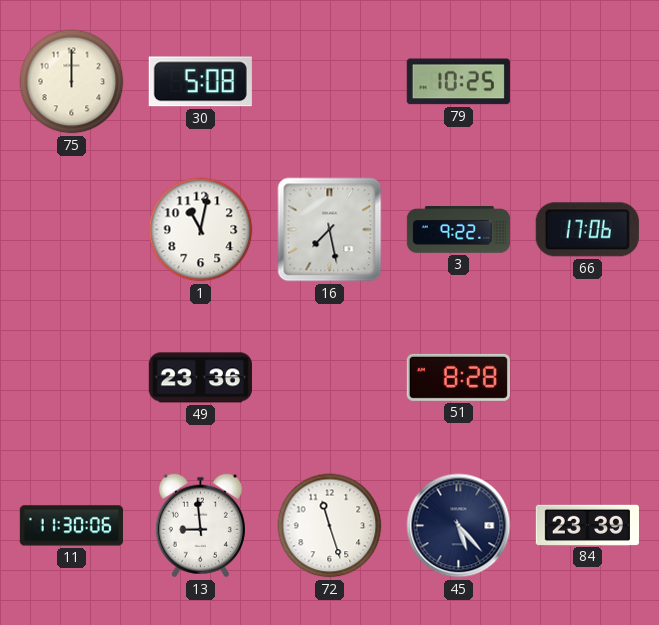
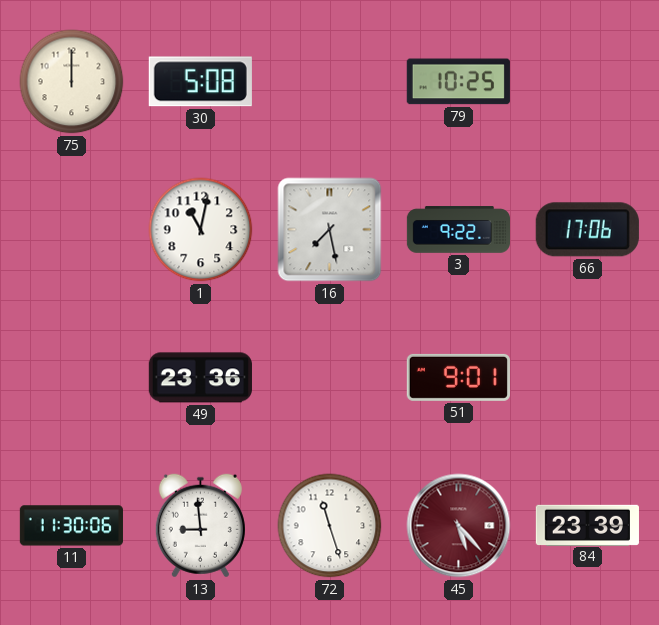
51: 8:28 -> 9:01 (458, 377)
45 dial: navy -> burgundy (459, 526)
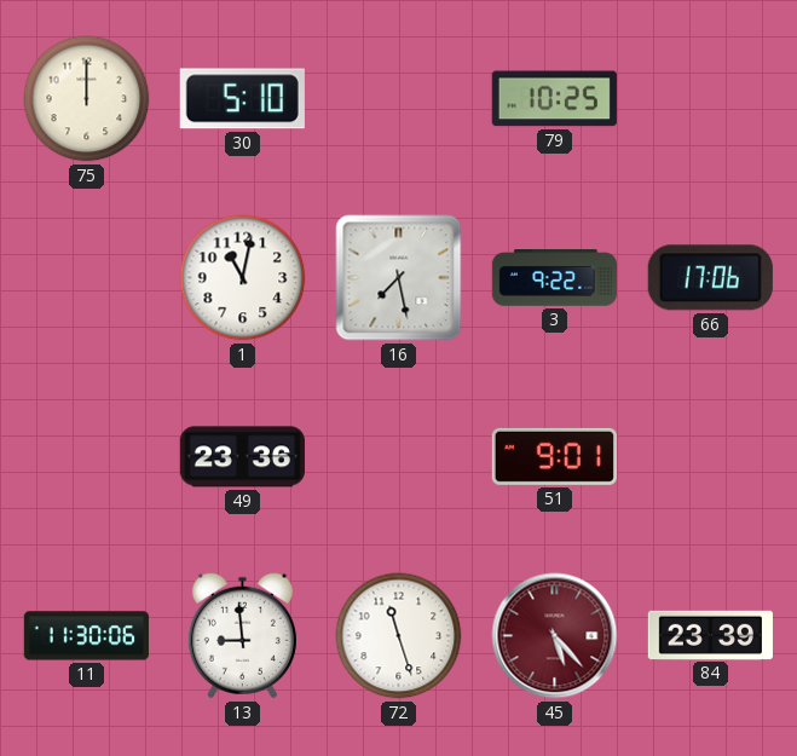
30: 5:08 -> 5:10 (242, 99)
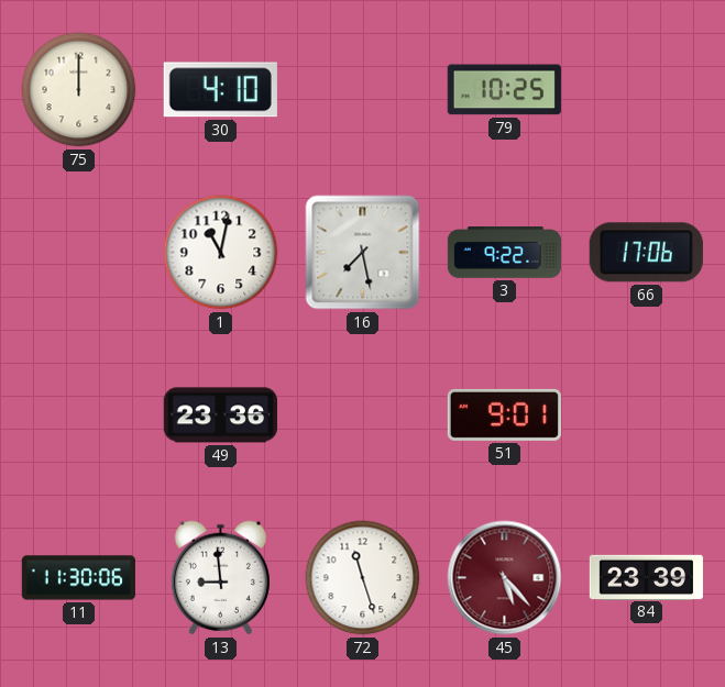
30: 5:10 -> 4:10 (220, 90)
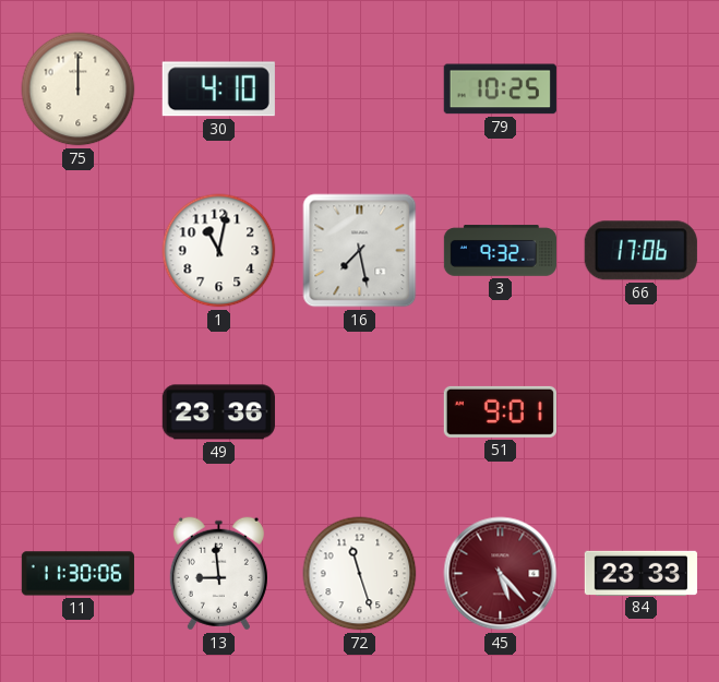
3: 9:22 -> 9:32 (500, 251)
84: 23:39 -> 23:33 (640, 573)
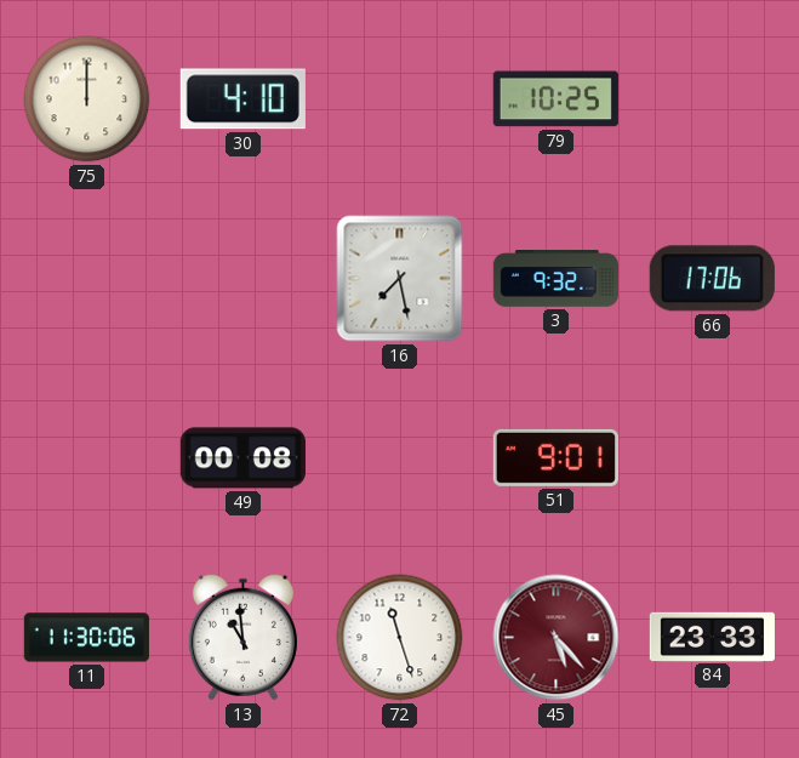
1: 11:02 -> none (219, 251)
49: 23:36 -> 00:08 (242, 458)
13: 8:59 -> 10:59 (242, 638)
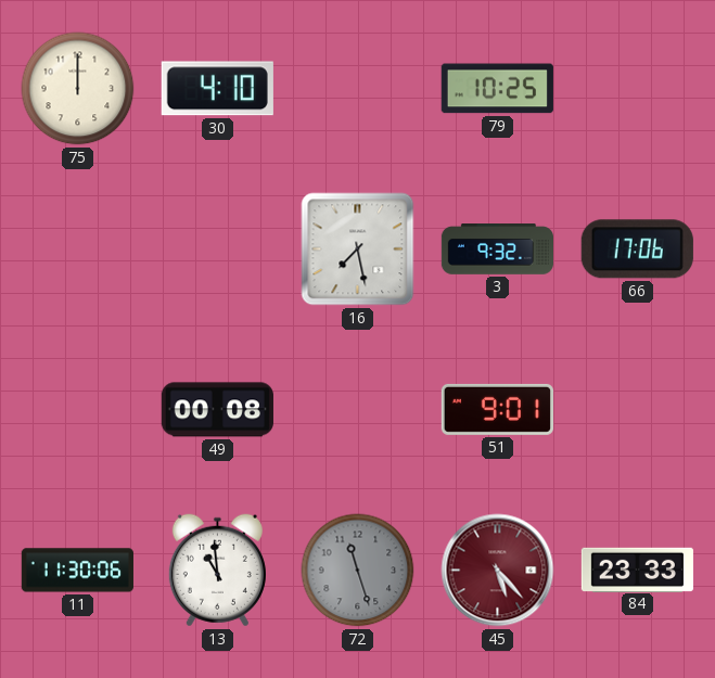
72 dial: white -> grey (358, 571)
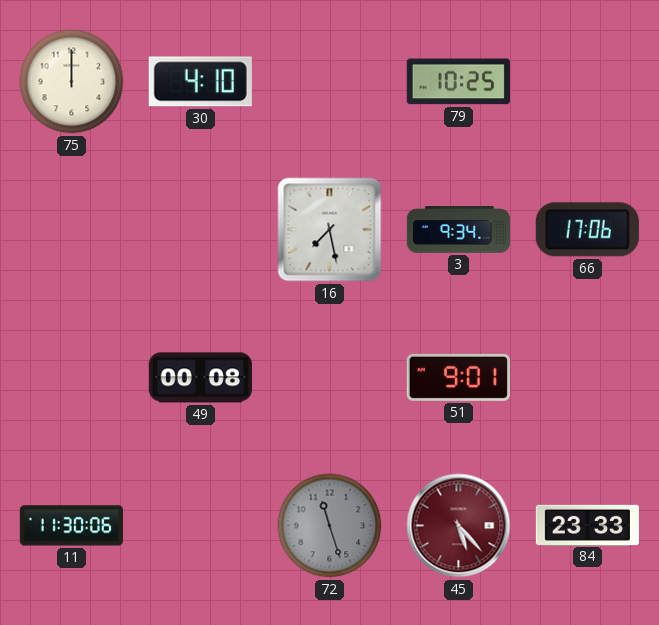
3: 9:32 -> 9:34 (458, 230)
13: 10:59 -> none (217, 571)
